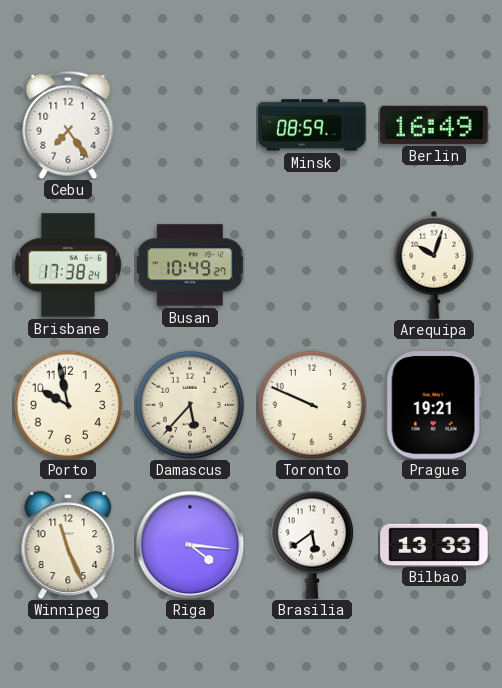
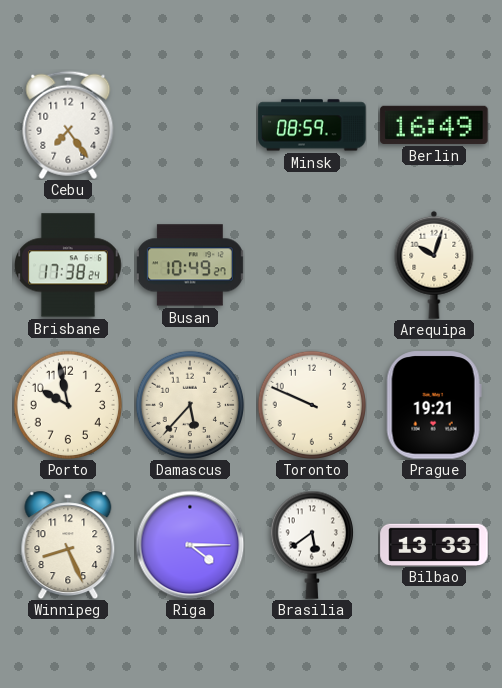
Winnipeg: 11:26 -> 8:26 (68, 545)
Riga: 4:16 -> 4:15 (190, 545)
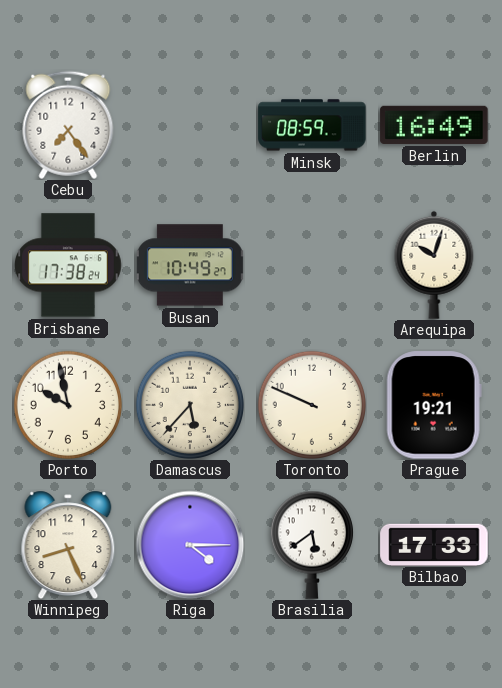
Bilbao: 13:33 -> 17:33 (434, 544)
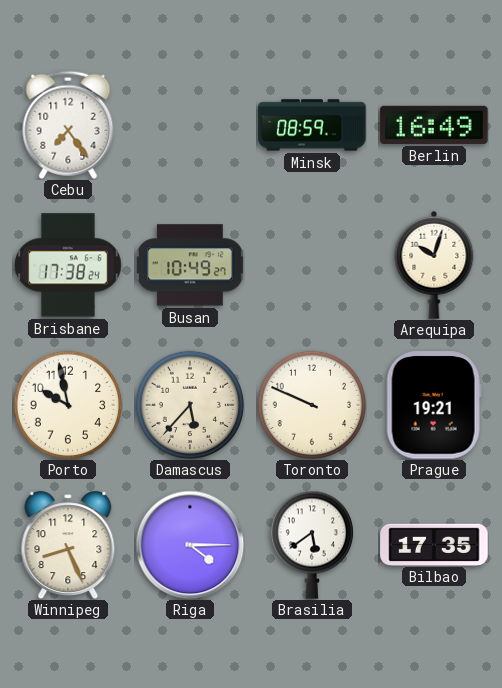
Bilbao: 17:33 -> 17:35 (434, 544)
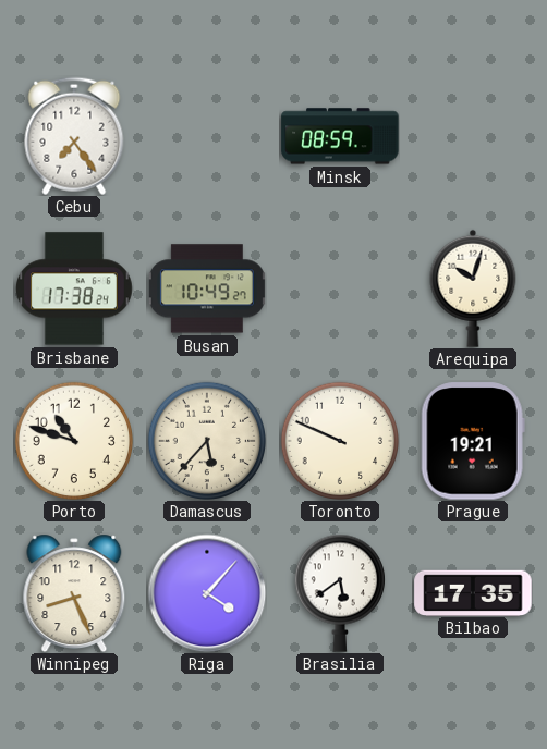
Berlin: 16:49 -> none (434, 125)
Porto: 9:58 -> 10:48 (73, 440)
Riga: 4:15 -> 4:07 (207, 593)
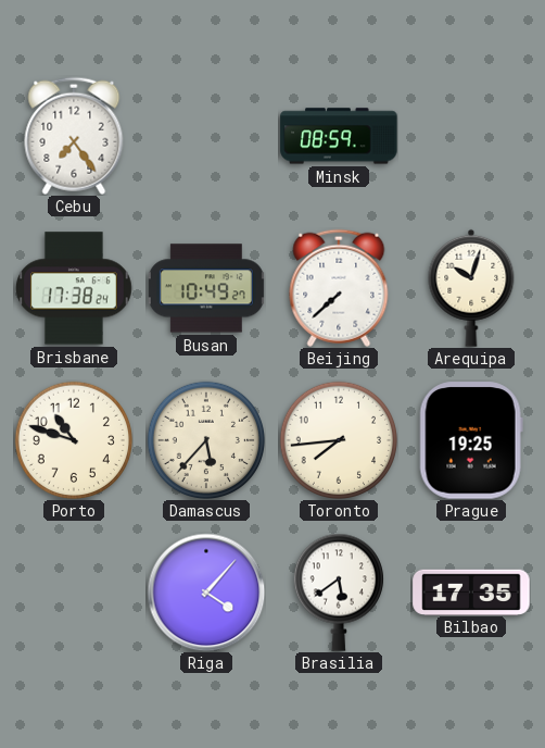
Beijing: none -> 7:38 (339, 288)
Toronto: 9:49 -> 7:44 (338, 439)
Prague: 19:21 -> 19:25 (471, 440)
Winnipeg: 8:26 -> none (74, 593)
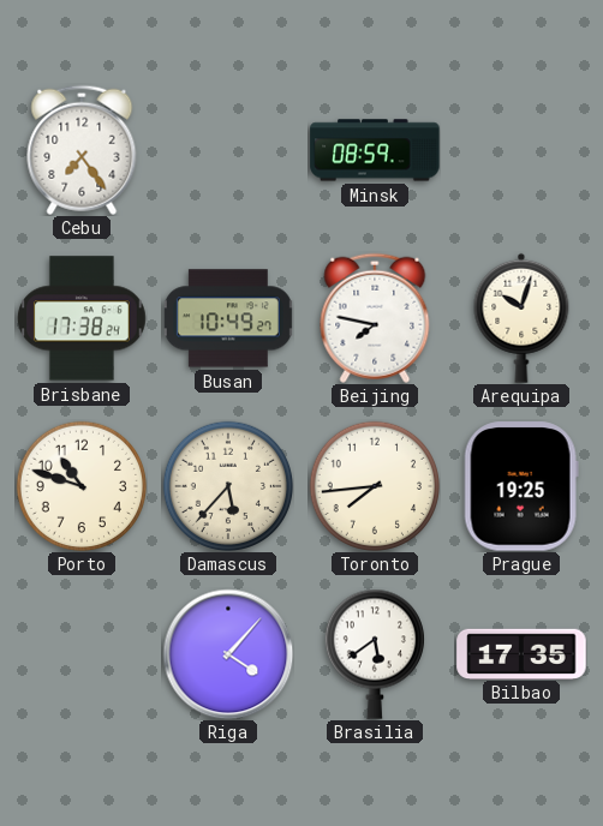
Beijing: 7:38 -> 7:47 (375, 318)
